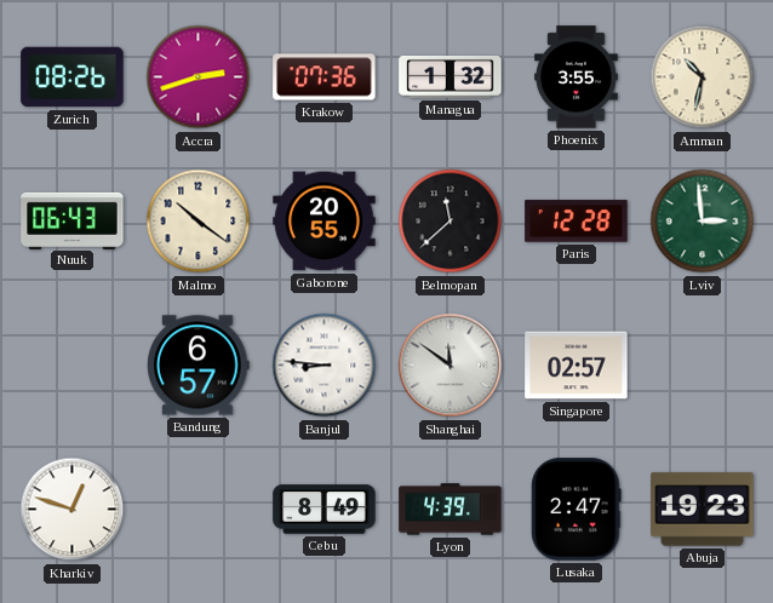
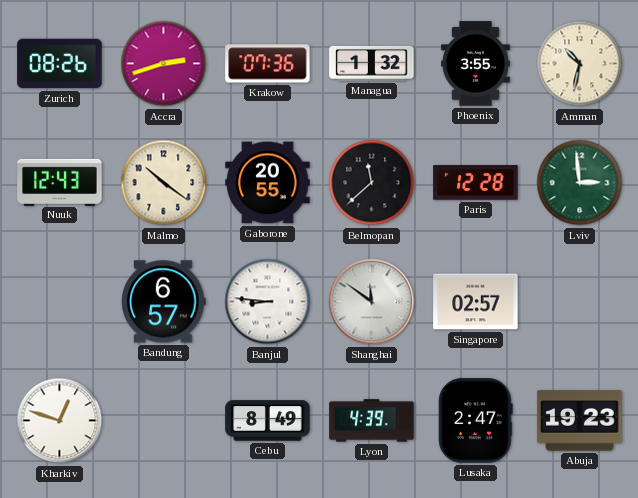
Nuuk: 06:43 -> 12:43 (60, 182)
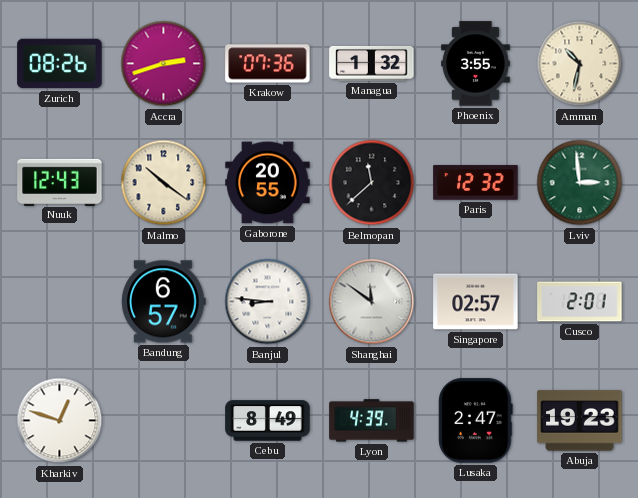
Paris: 12:28 -> 12:32 (476, 183)
Cusco: none -> 2:01 (580, 302)
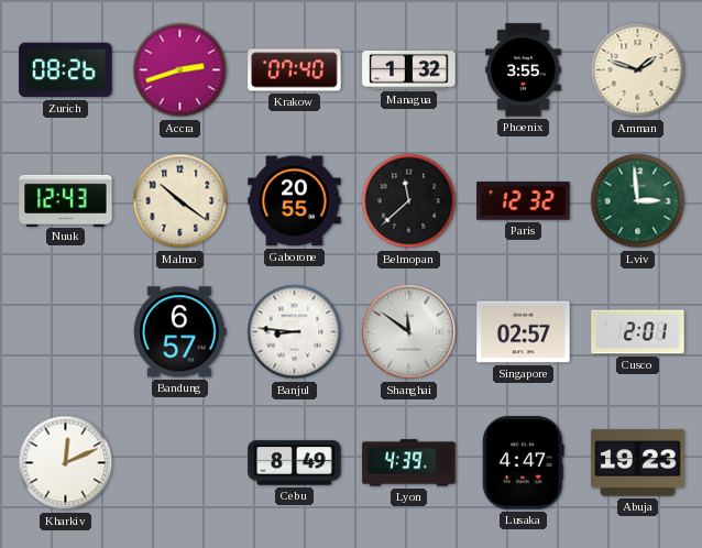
Krakow: 07:36 -> 07:40 (295, 70)
Amman: 10:32 -> 1:48 (638, 70)
Kharkiv: 12:48 -> 12:11 (66, 463)
Lusaka: 2:47 -> 4:47 (524, 463)
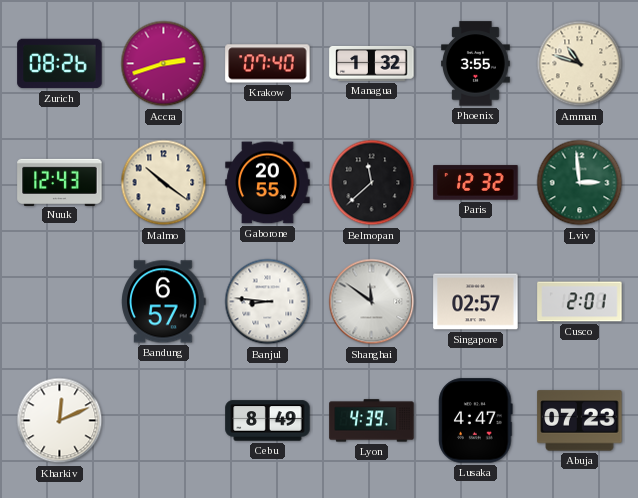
Amman: 1:48 -> 10:48 (580, 64)
Abuja: 19:23 -> 07:23 (580, 421)
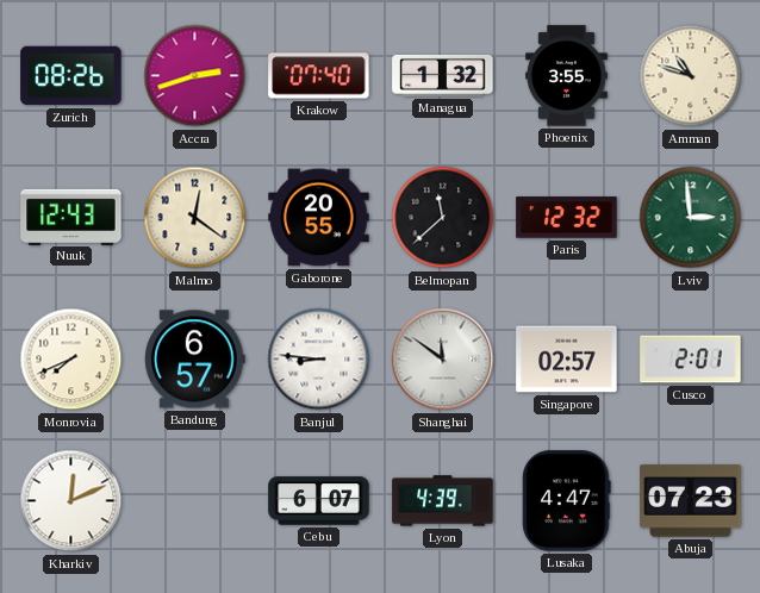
Malmo: 10:21 -> 12:21 (195, 218)
Monrovia: none -> 7:41 (71, 360)
Cebu: 8:49 -> 6:07 (319, 501)
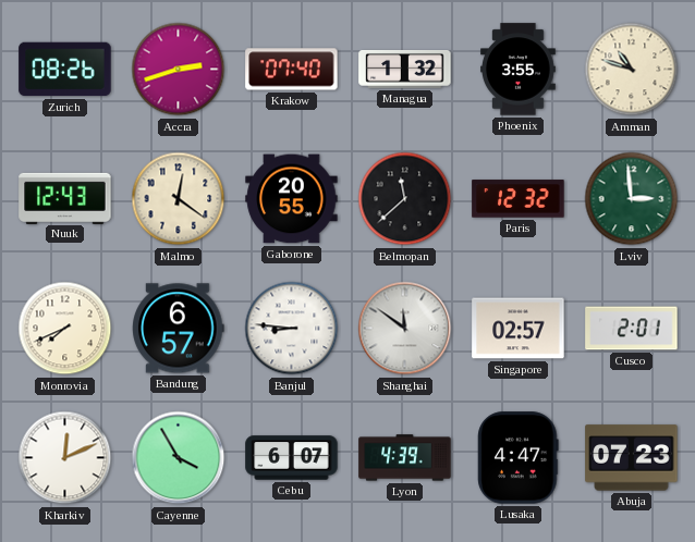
Cayenne: none -> 3:55 (179, 458)
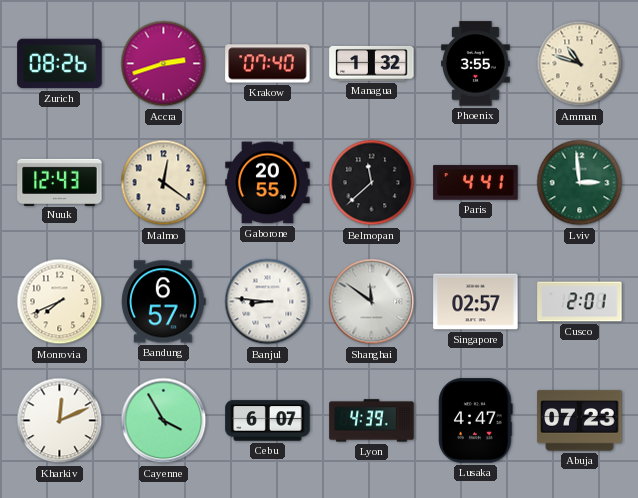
Paris: 12:32 -> 4:41 (476, 183)
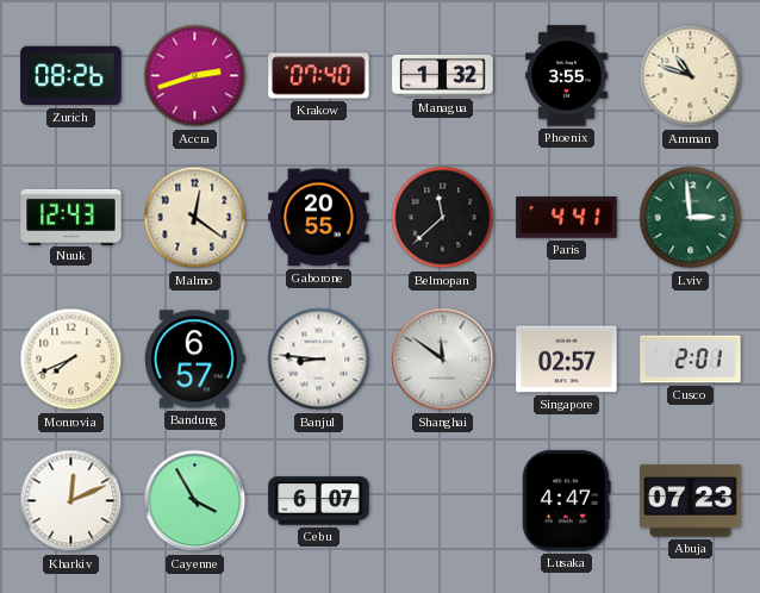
Lyon: 4:39 -> none (372, 421)
